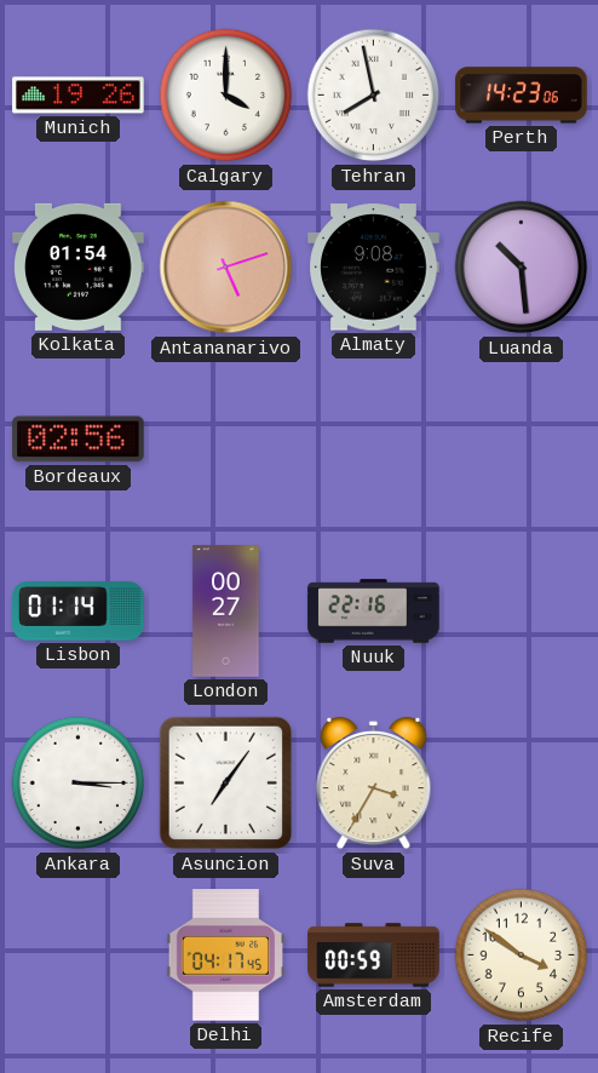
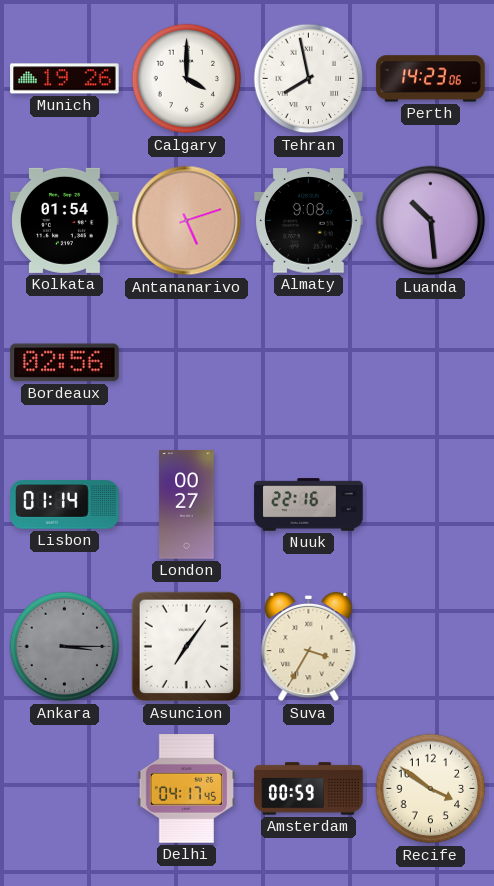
Ankara dial: white -> grey (65, 647)
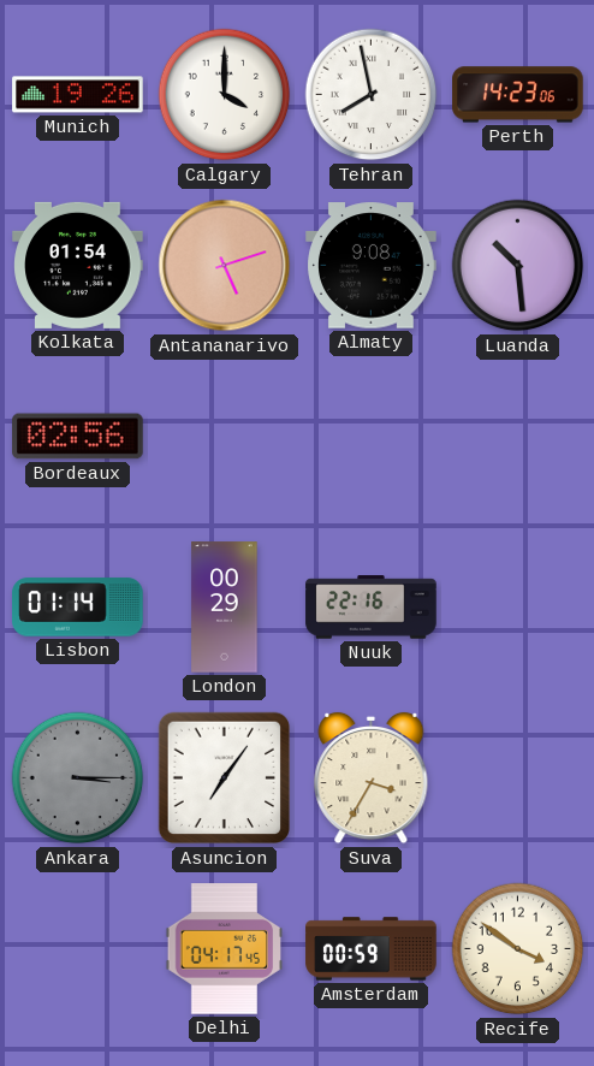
London: 00:27 -> 00:29 (225, 608)
